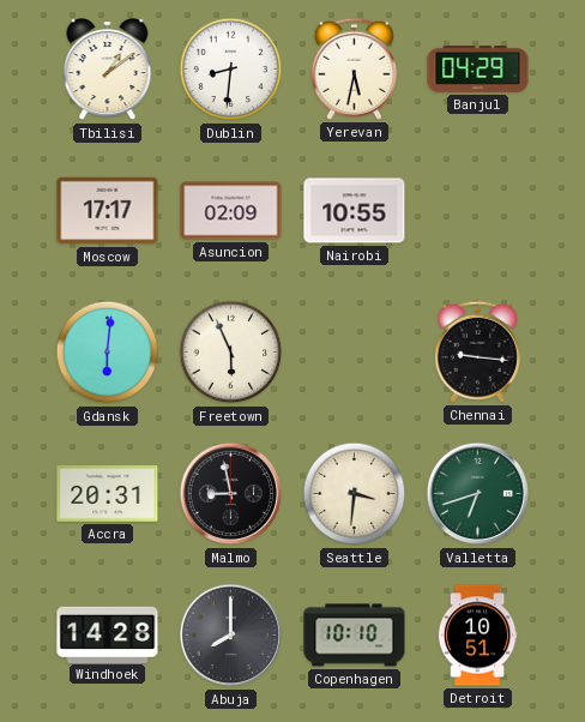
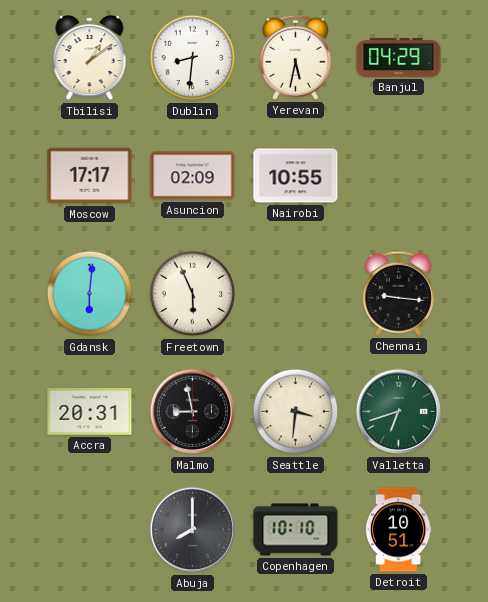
Windhoek: 14:28 -> none (108, 634)
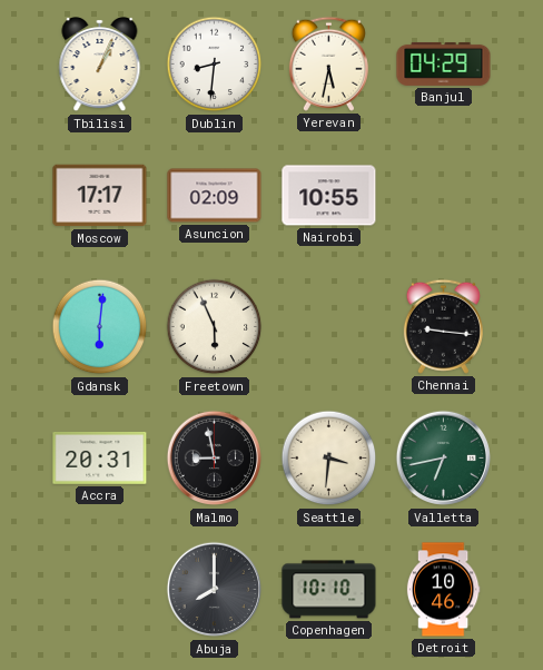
Tbilisi: 1:09 -> 1:04 (100, 66)
Valletta: 6:42 -> 6:43 (444, 459)
Detroit: 10:51 -> 10:46 (443, 590)
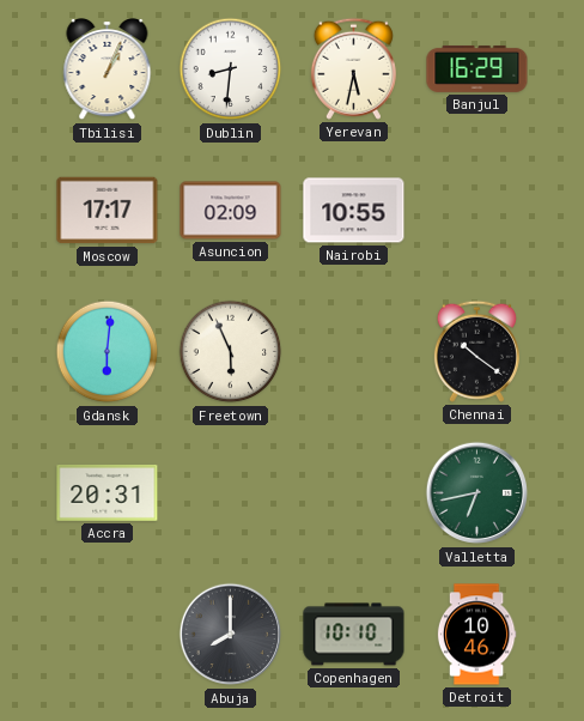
Banjul: 04:29 -> 16:29 (477, 68)
Chennai: 9:16 -> 10:21 (476, 351)
Malmo: 8:58 -> none (215, 459)
Seattle: 3:31 -> none (329, 459)
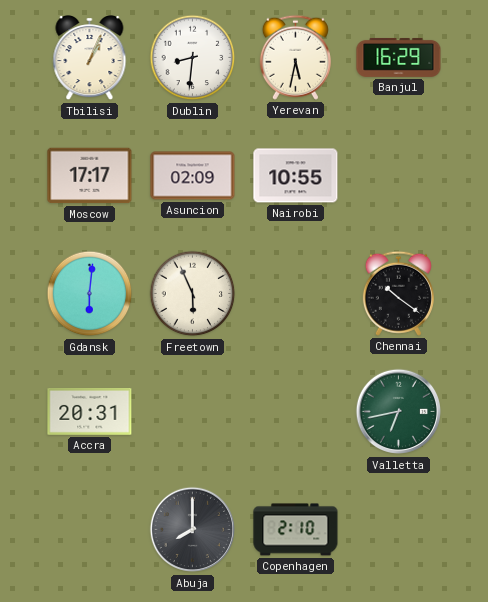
Copenhagen: 10:10 -> 2:10 (296, 530)
Detroit: 10:46 -> none (476, 635)
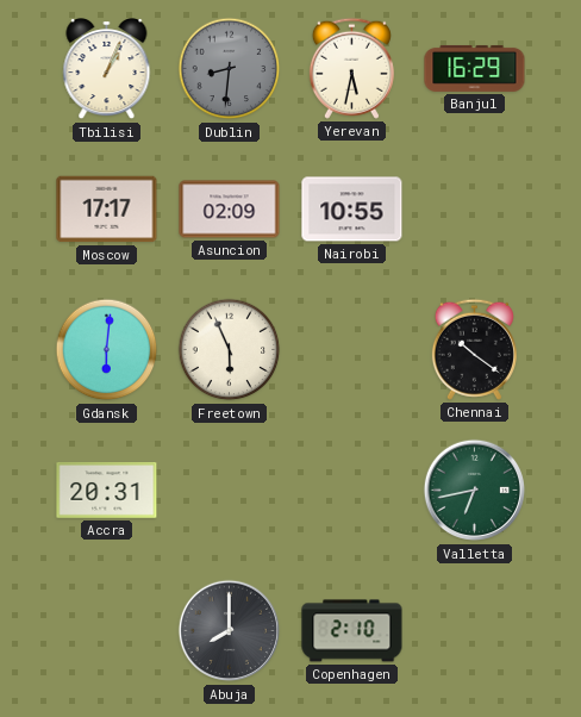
Dublin dial: white -> grey (230, 69)
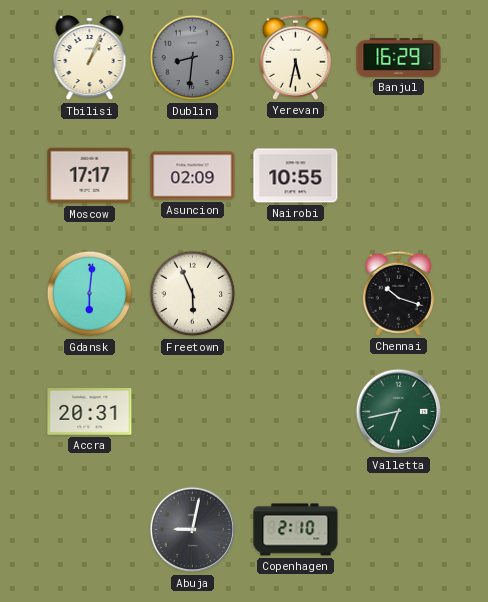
Chennai: 10:21 -> 10:18 (398, 293)
Abuja: 8:00 -> 9:02 (193, 530)
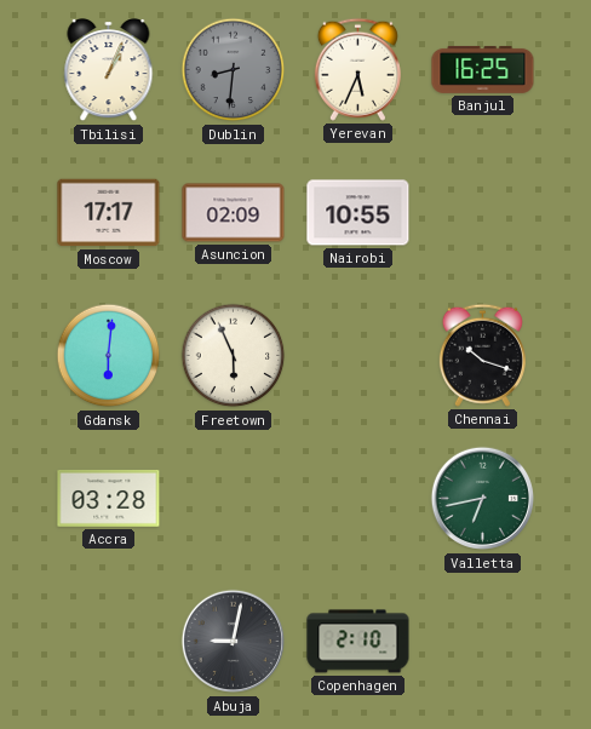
Yerevan: 5:32 -> 5:34 (357, 69)
Banjul: 16:29 -> 16:25 (483, 69)
Accra: 20:31 -> 03:28 (109, 499)
